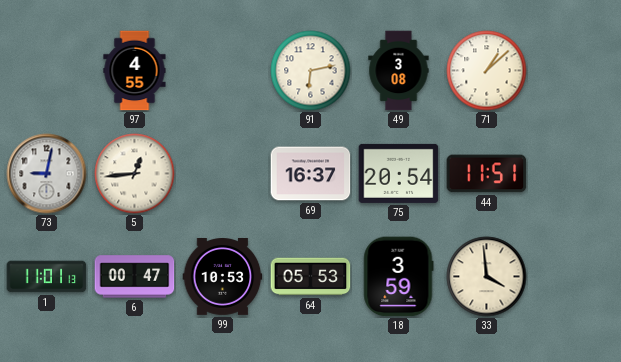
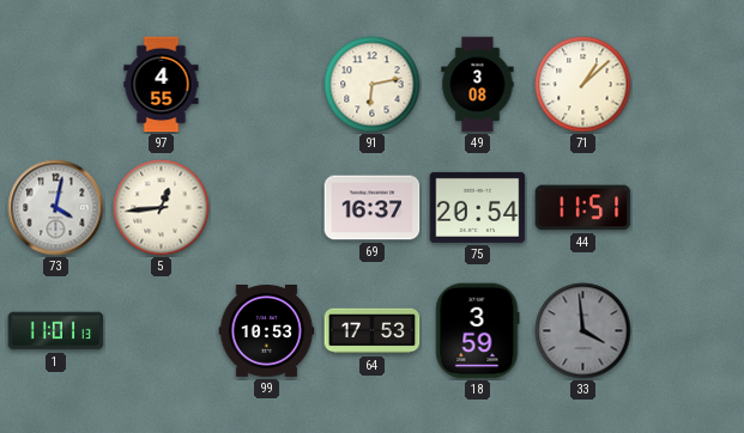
73: 9:02 -> 4:02 (56, 208)
6: 00:47 -> none (135, 277)
64: 05:53 -> 17:53 (373, 331)
33 dial: cream -> grey (583, 331)
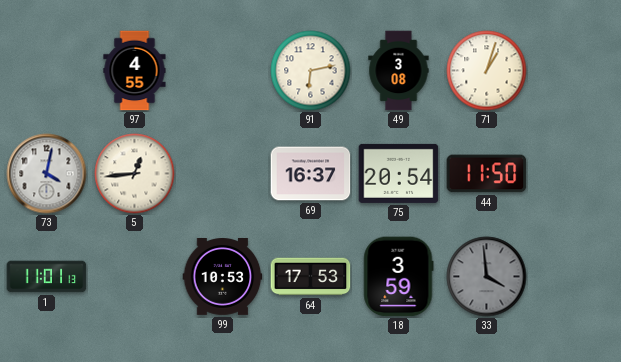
71: 1:08 -> 1:03 (487, 71)
44: 11:51 -> 11:50 (487, 174)
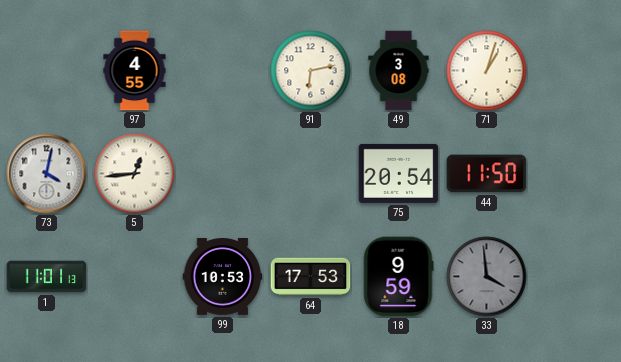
69: 16:37 -> none (311, 174)
18: 3:59 -> 9:59 (399, 277)
